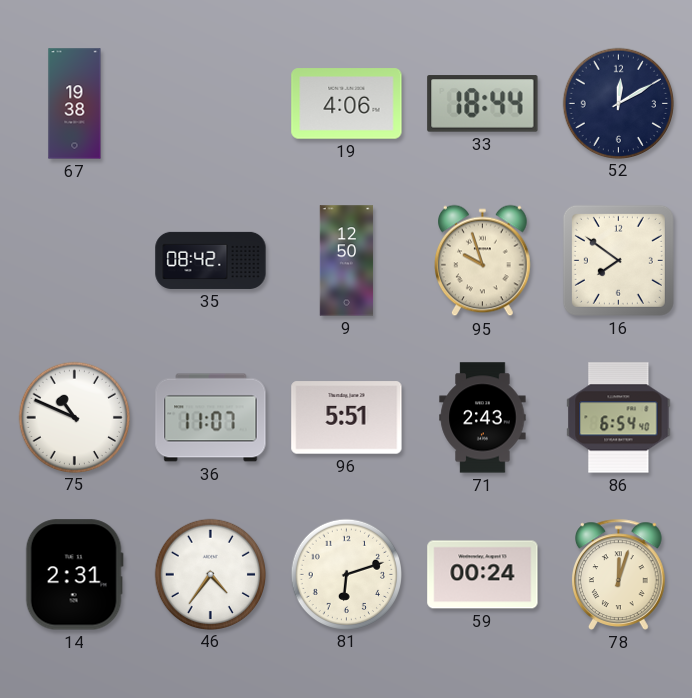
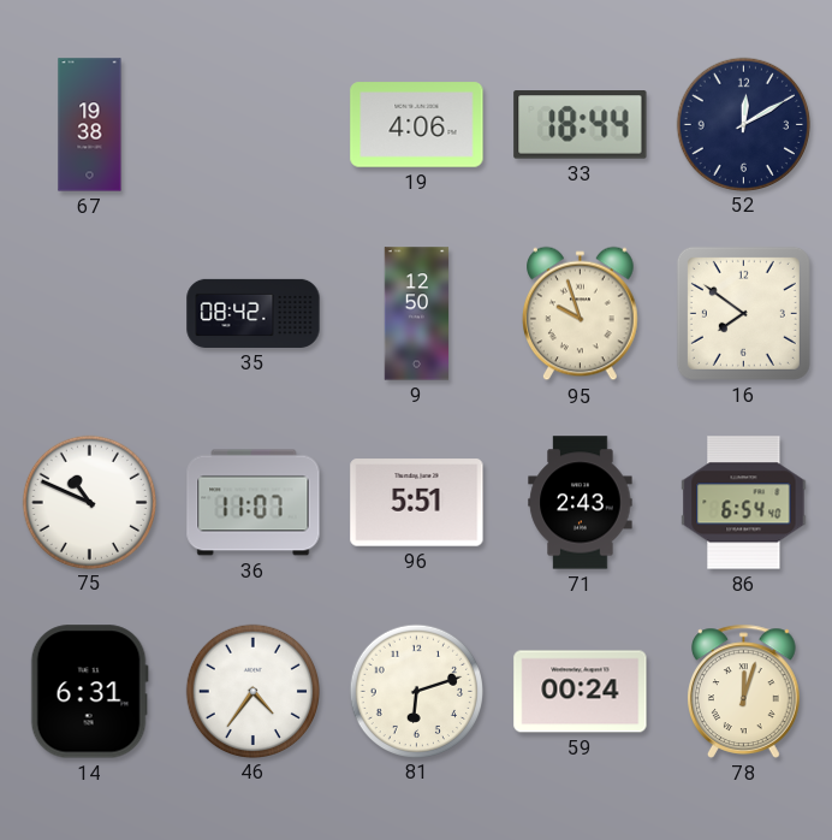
14: 2:31 -> 6:31 (89, 692)
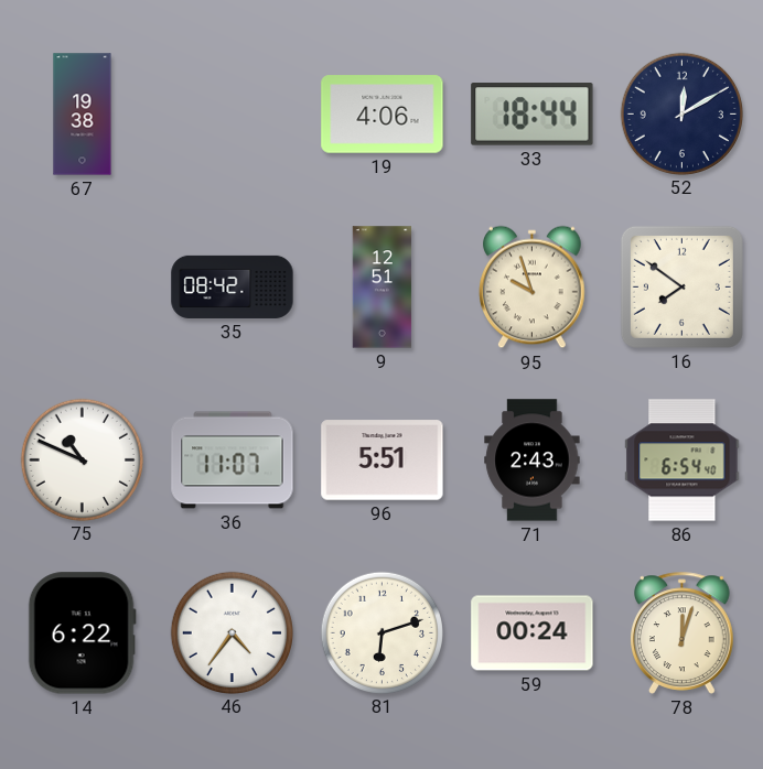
9: 12:50 -> 12:51 (383, 288)
14: 6:31 -> 6:22 (82, 633)
